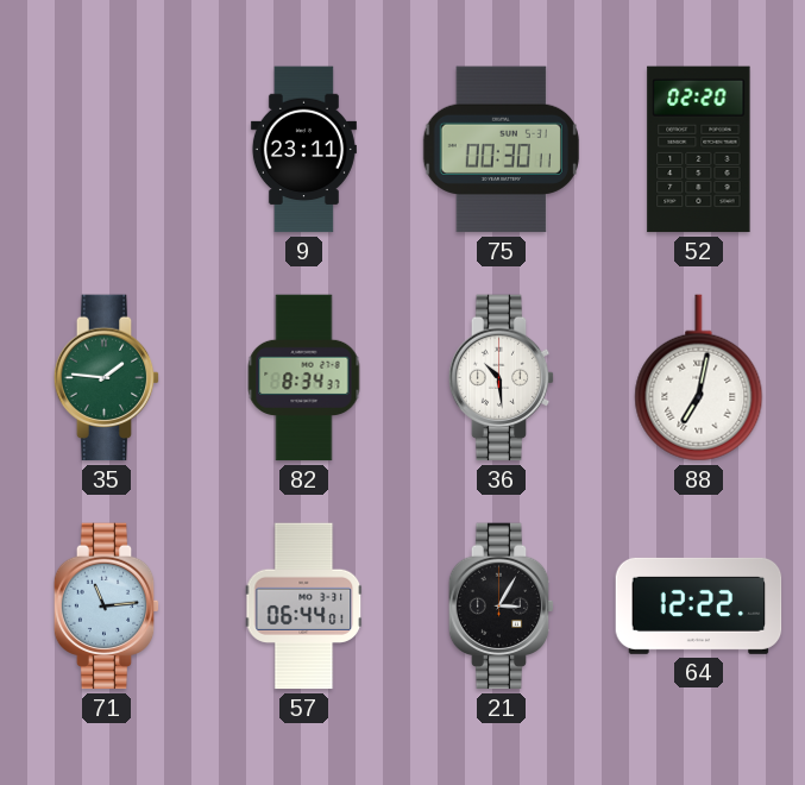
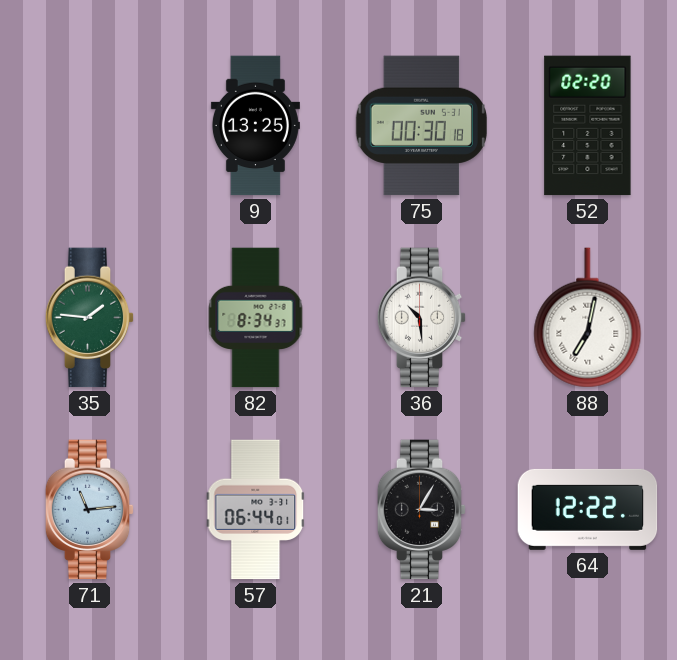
9: 23:11 -> 13:25 (255, 126)
75: 00:30:11 -> 00:30:18 (421, 126)
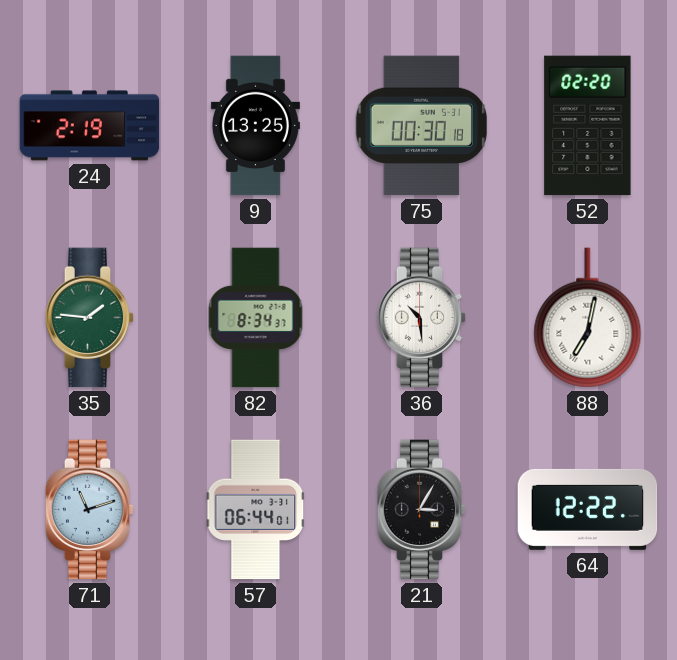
24: none -> 2:19 (90, 126)
71: 11:14 -> 11:12 (90, 510)
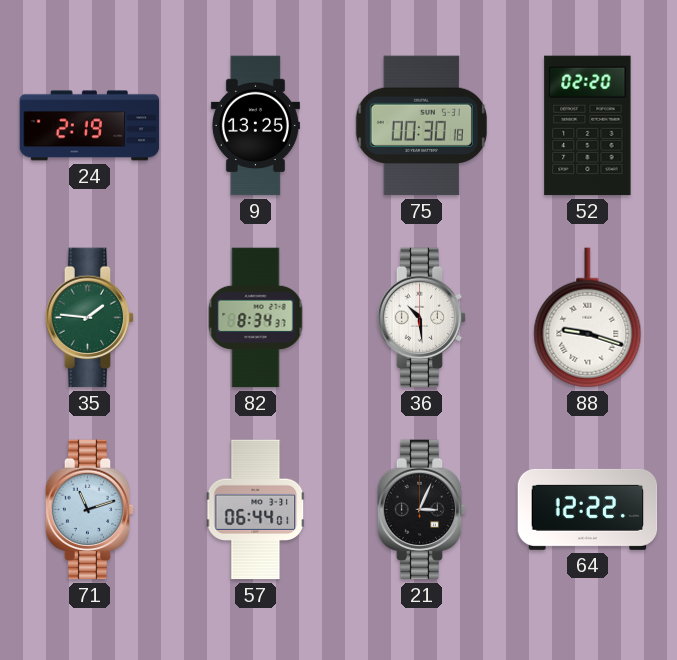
88: 7:02 -> 9:18 (588, 318)
21: 3:05 -> 3:04 (422, 510)
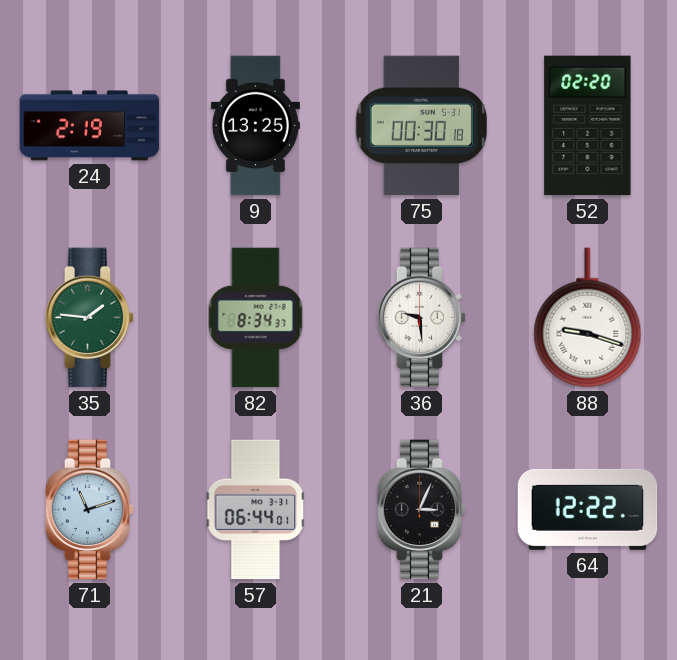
36: 10:29 -> 9:29 (422, 318)
